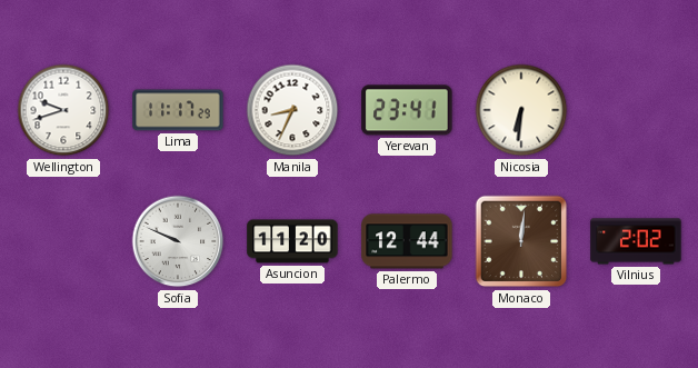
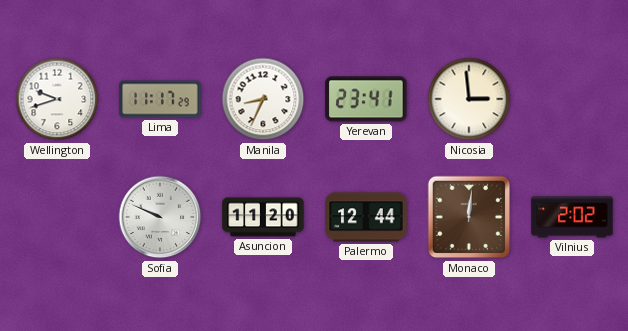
Nicosia: 6:31 -> 2:59 (469, 99)
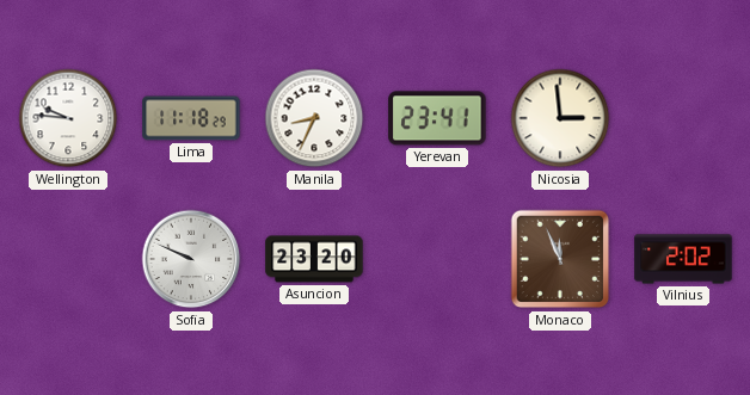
Wellington: 9:42 -> 9:46 (68, 118)
Lima: 11:17 -> 11:18 (191, 118)
Asuncion: 11:20 -> 23:20 (314, 259)
Palermo: 12:44 -> none (366, 217)
Monaco: 12:01 -> 11:56 (560, 259)
